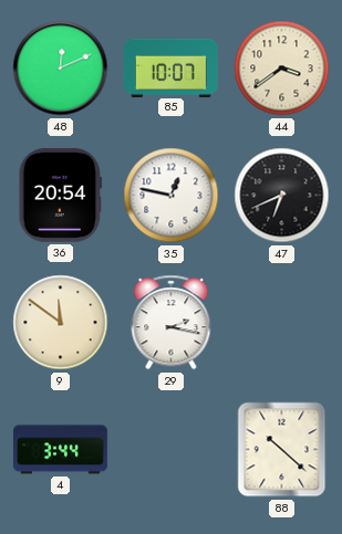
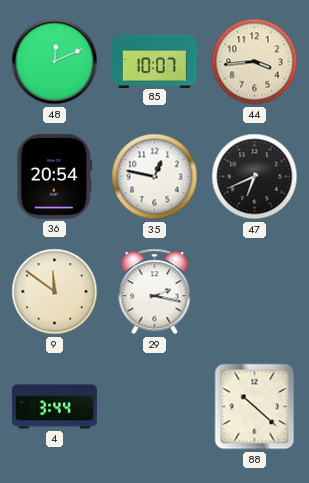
44: 3:39 -> 3:44 (255, 62)
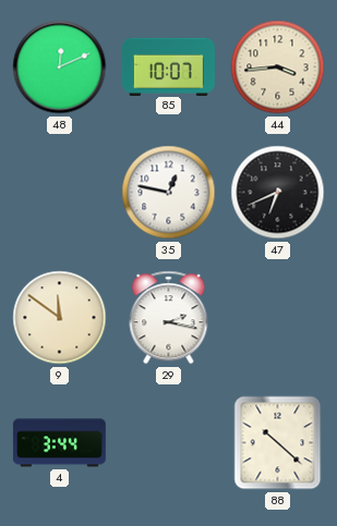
36: 20:54 -> none (55, 176)
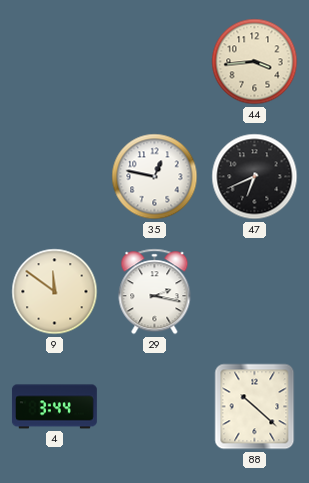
48: 12:11 -> none (60, 68)
85: 10:07 -> none (168, 66)
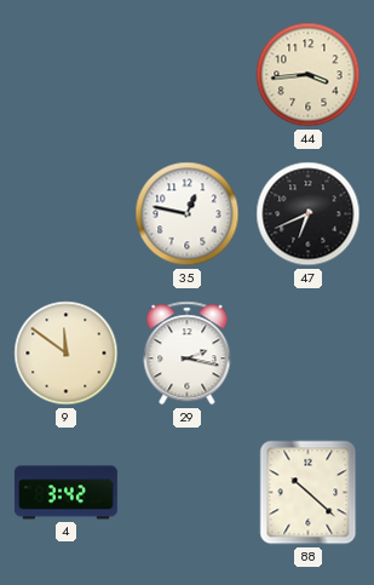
4: 3:44 -> 3:42 (65, 493)
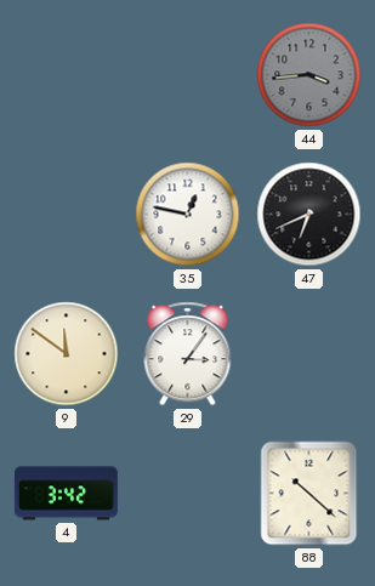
44 dial: cream -> grey (309, 75)
29: 2:17 -> 3:06 (188, 354)
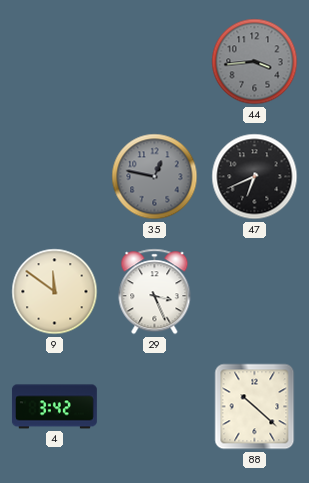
35 dial: white -> grey (155, 177)
29: 3:06 -> 3:26 (155, 292)
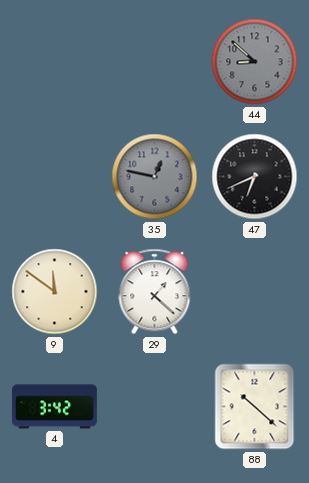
44: 3:44 -> 8:52 (255, 62)
29: 3:26 -> 1:22 (155, 292)
